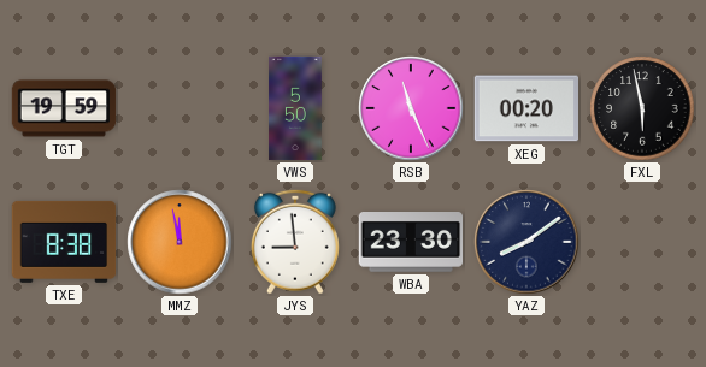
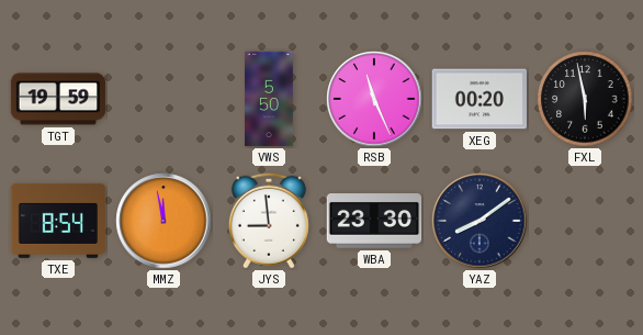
TXE: 8:38 -> 8:54 (58, 221)
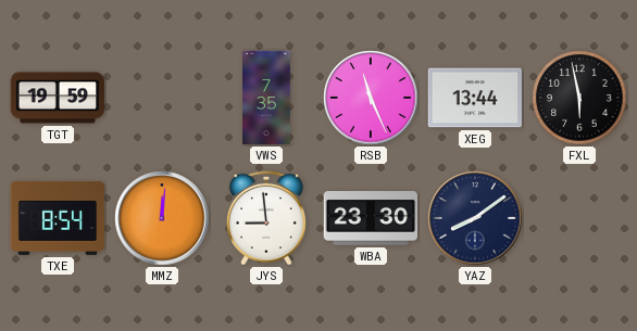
VWS: 5:50 -> 7:35 (266, 98)
XEG: 00:20 -> 13:44 (475, 98)
MMZ: 11:58 -> 12:01 (162, 218)
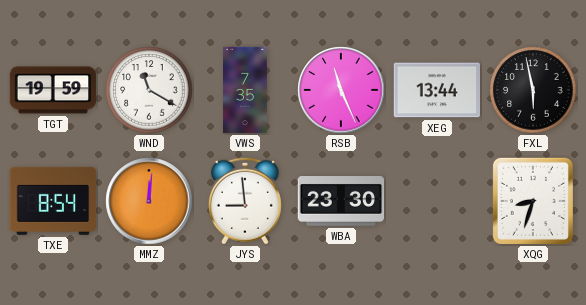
WND: none -> 11:20 (149, 90)
YAZ: 8:09 -> none (475, 218)
XQG: none -> 8:33 (533, 201)
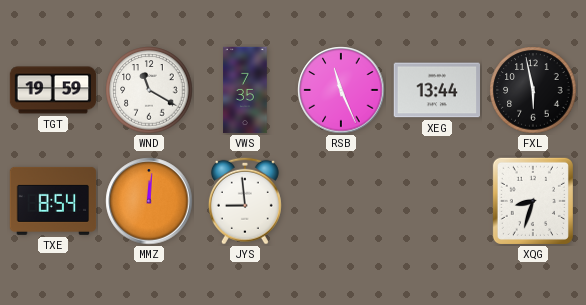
WBA: 23:30 -> none (341, 201)
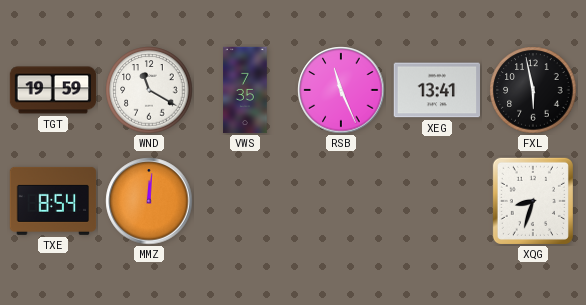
XEG: 13:44 -> 13:41 (437, 90)
JYS: 8:59 -> none (245, 201)
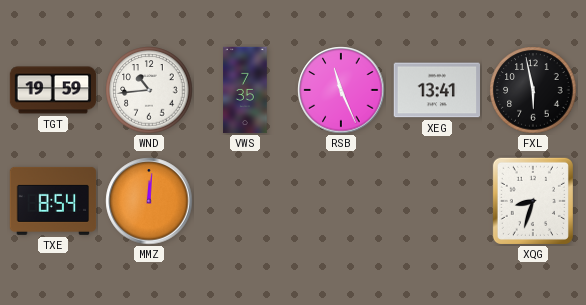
WND: 11:20 -> 10:44 (149, 90)
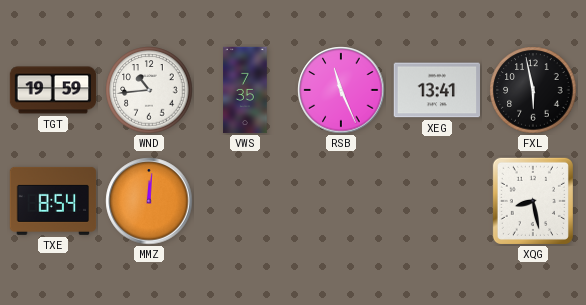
XQG: 8:33 -> 8:28 (533, 201)
